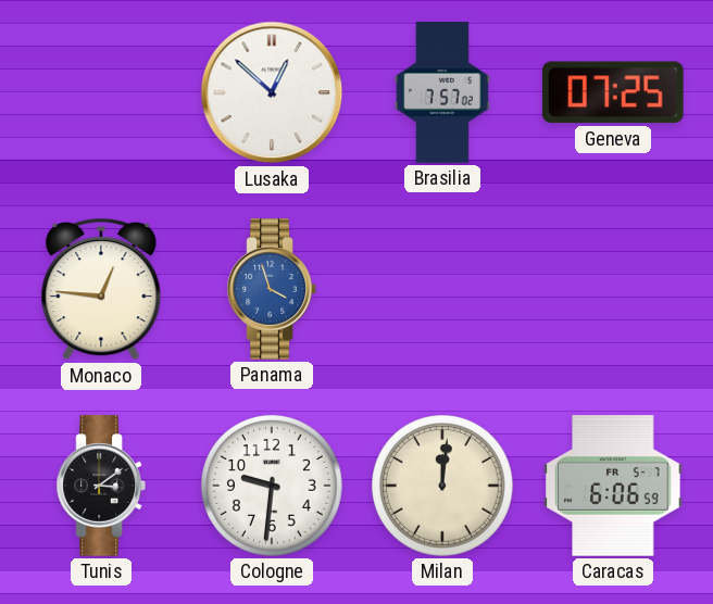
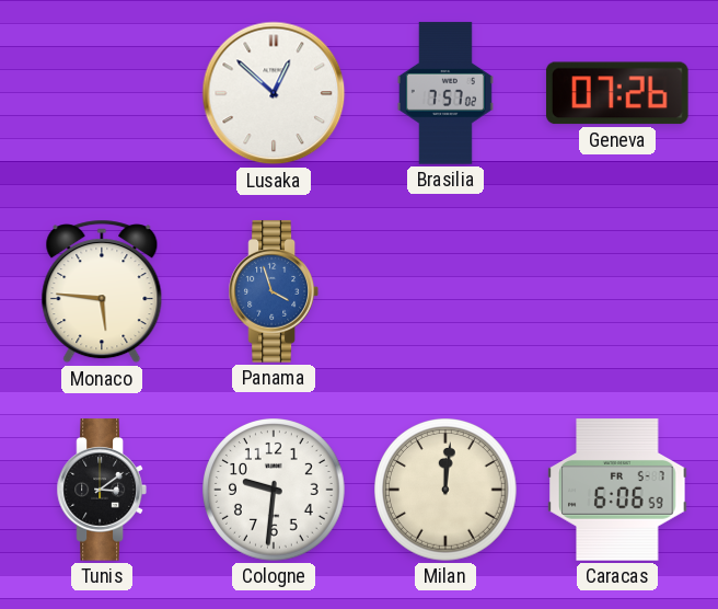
Geneva: 07:25 -> 07:26 (617, 93)
Monaco: 12:46 -> 5:46 (102, 291)
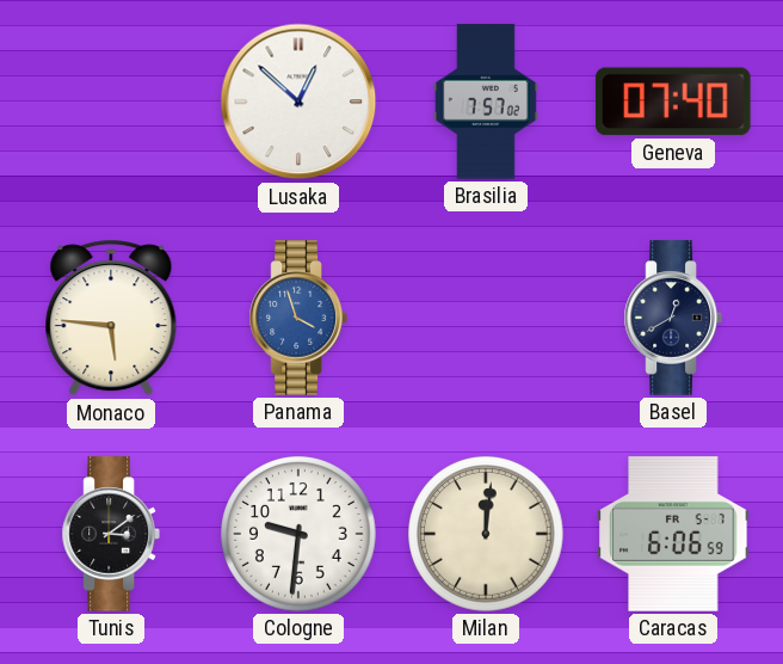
Geneva: 07:26 -> 07:40 (673, 102)
Basel: none -> 12:40 (673, 318)
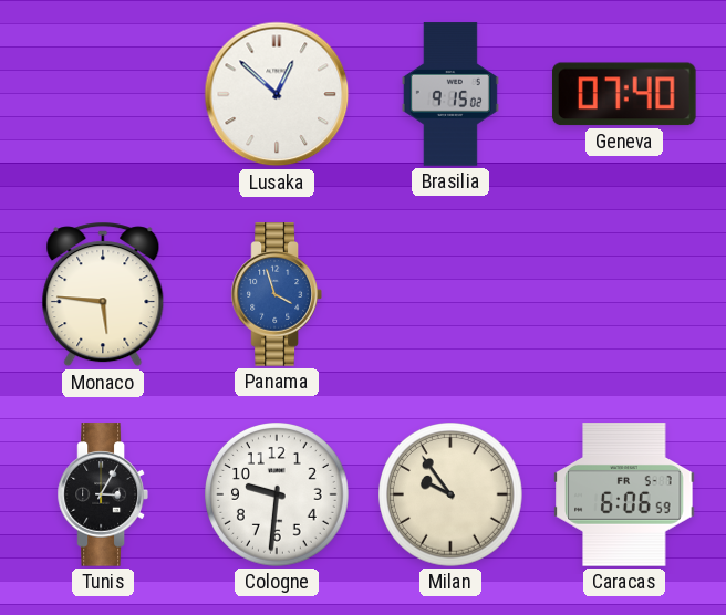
Brasilia: 7:57 -> 9:15 (450, 94)
Basel: 12:40 -> none (673, 318)
Tunis: 3:09 -> 3:05 (103, 494)
Milan: 12:01 -> 9:54 (452, 494)
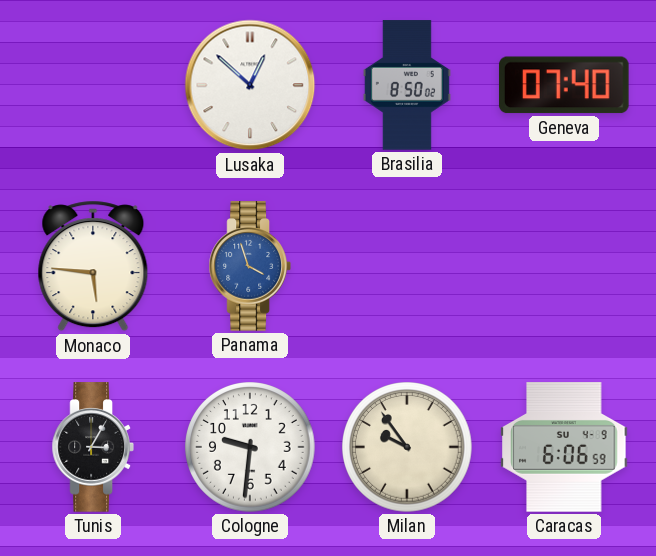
Brasilia: 9:15 -> 8:50 (407, 85)
Caracas date: FR 5-7 -> SU 4-9 (564, 447)
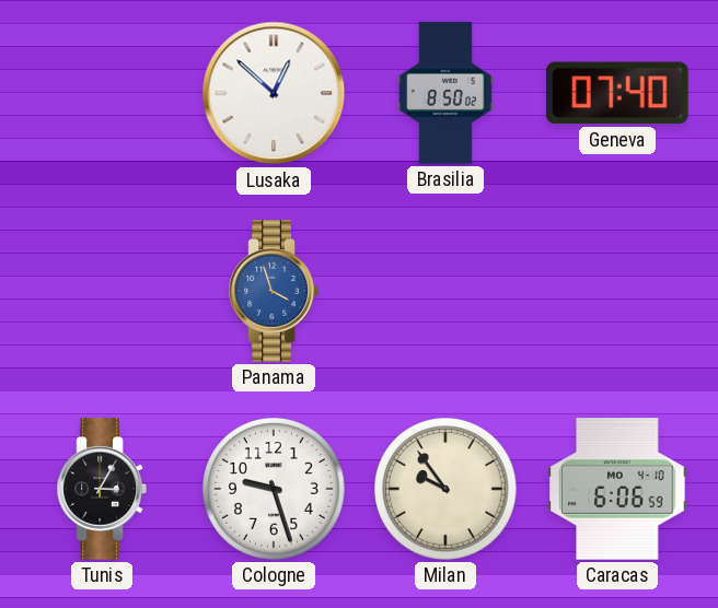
Monaco: 5:46 -> none (93, 266)
Cologne: 9:31 -> 9:27 (275, 489)
Caracas date: SU 4-9 -> MO 4-10 (617, 489)
